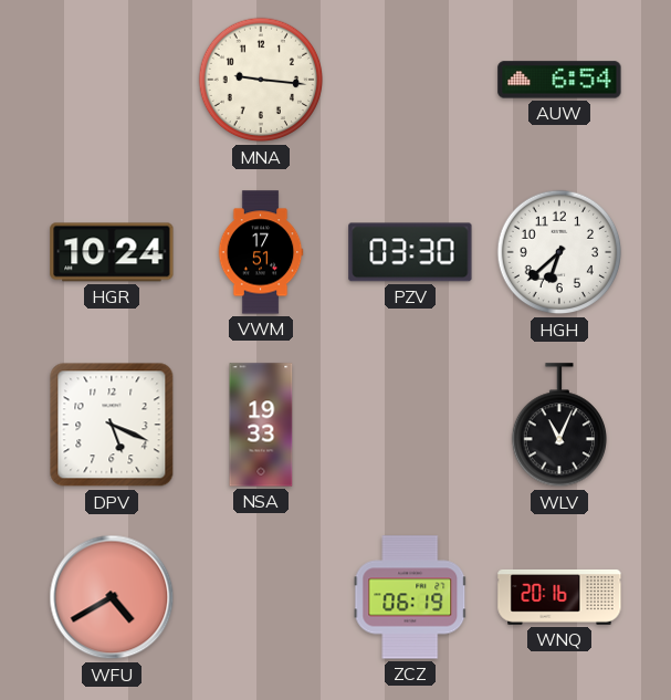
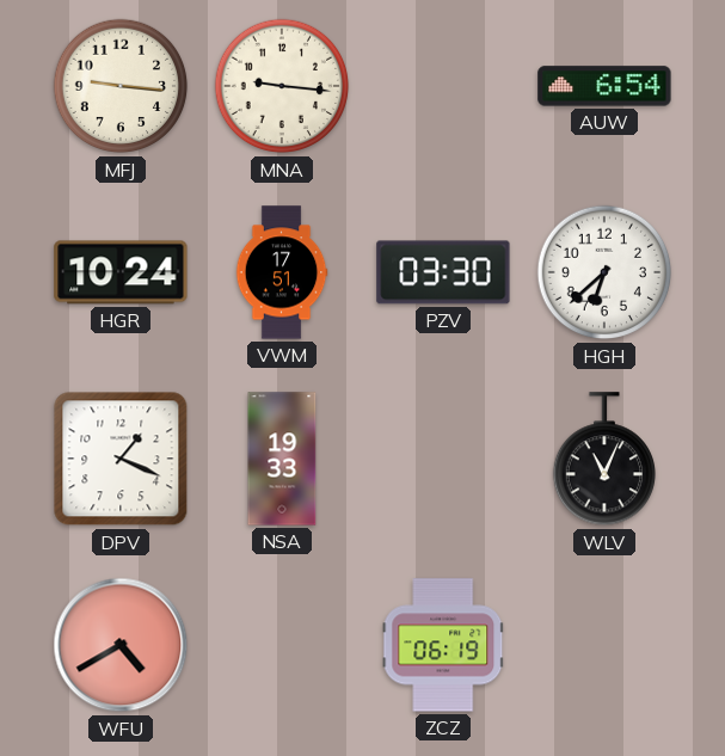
MFJ: none -> 9:16 (121, 86)
DPV: 5:19 -> 1:19 (121, 459)
WNQ: 20:16 -> none (559, 597)
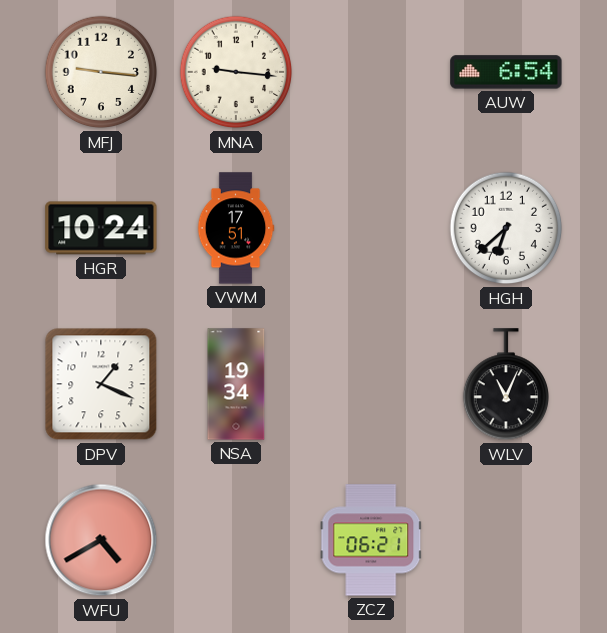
PZV: 03:30 -> none (443, 272)
NSA: 19:33 -> 19:34 (236, 384)
ZCZ: 06:19 -> 06:21 (371, 540)
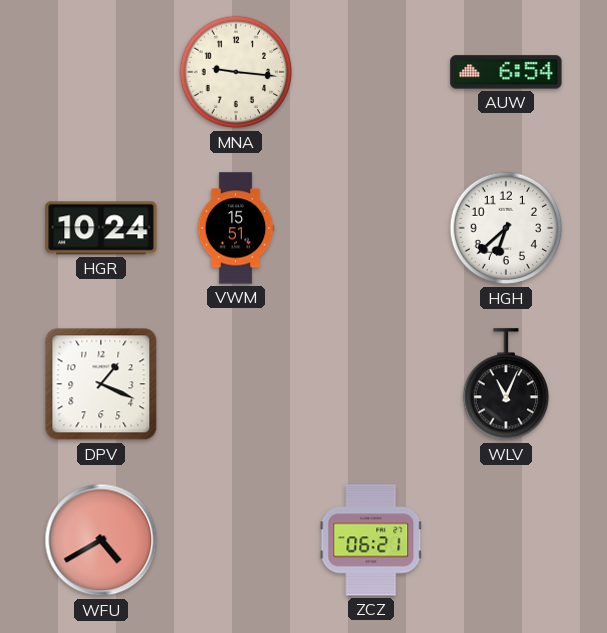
MFJ: 9:16 -> none (101, 72)
VWM: 17:51 -> 15:51 (236, 228)
NSA: 19:34 -> none (236, 384)
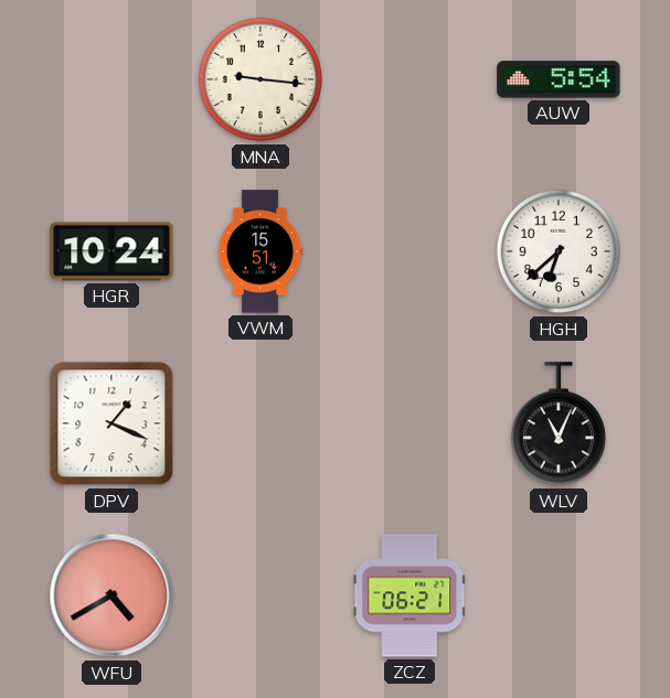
AUW: 6:54 -> 5:54 (559, 79)
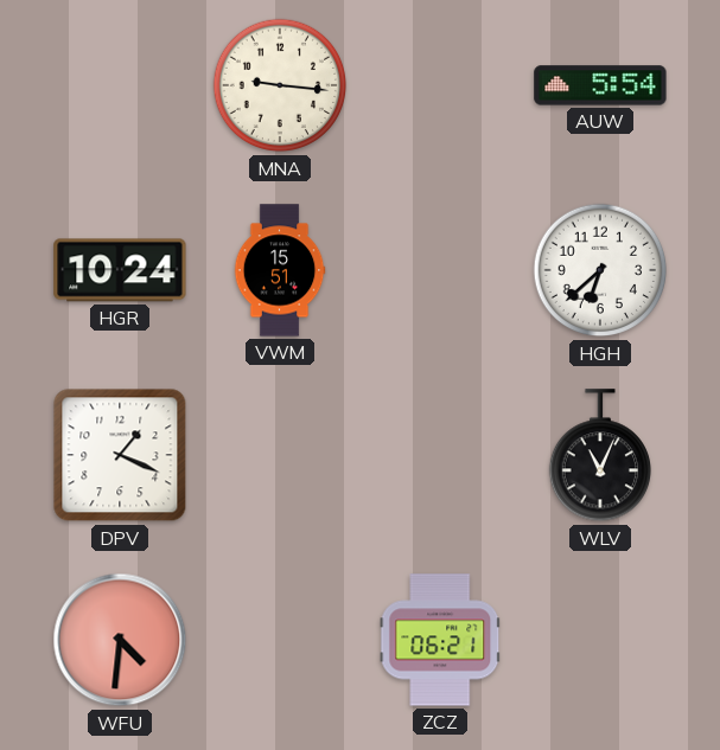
WFU: 4:40 -> 4:31 (120, 640)
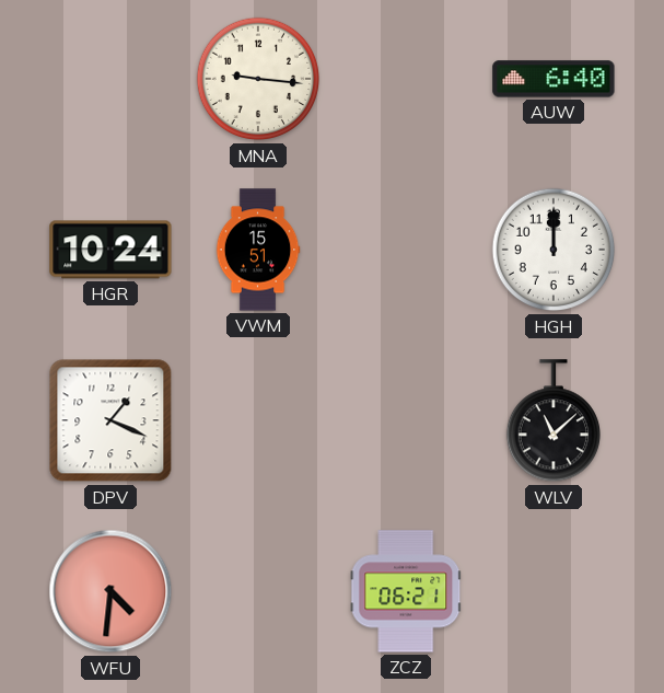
AUW: 5:54 -> 6:40 (554, 79)
HGH: 6:38 -> 12:00 (554, 250)
WLV: 11:04 -> 11:08 (552, 421)
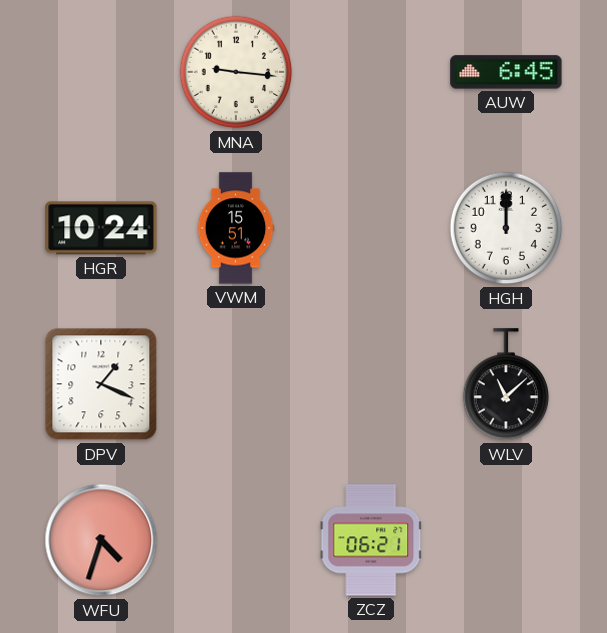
AUW: 6:40 -> 6:45 (506, 72)
WFU: 4:31 -> 4:33 (101, 540)
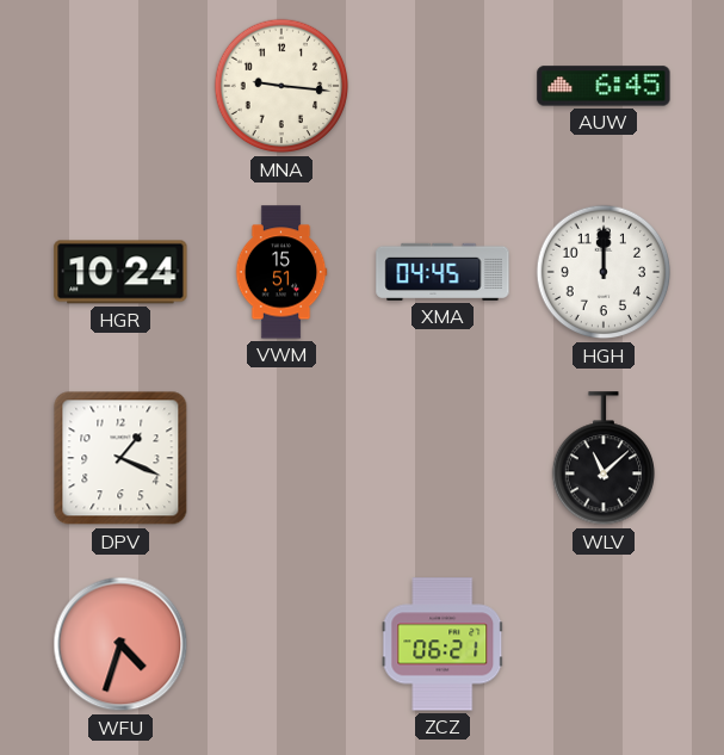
XMA: none -> 04:45 (443, 272)
